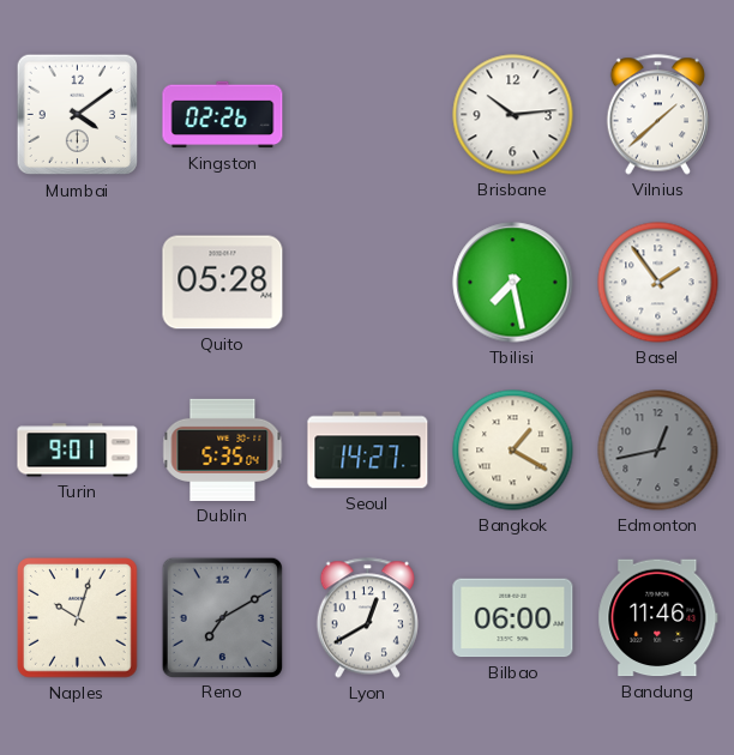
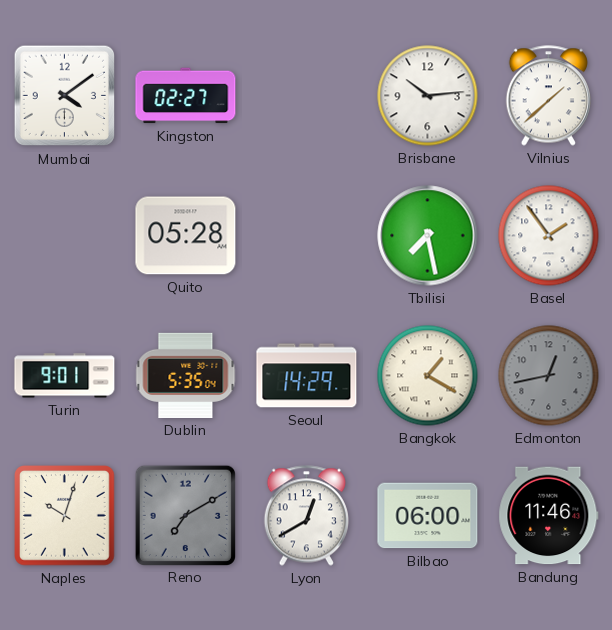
Kingston: 02:26 -> 02:27 (186, 96)
Seoul: 14:27 -> 14:29 (307, 376)
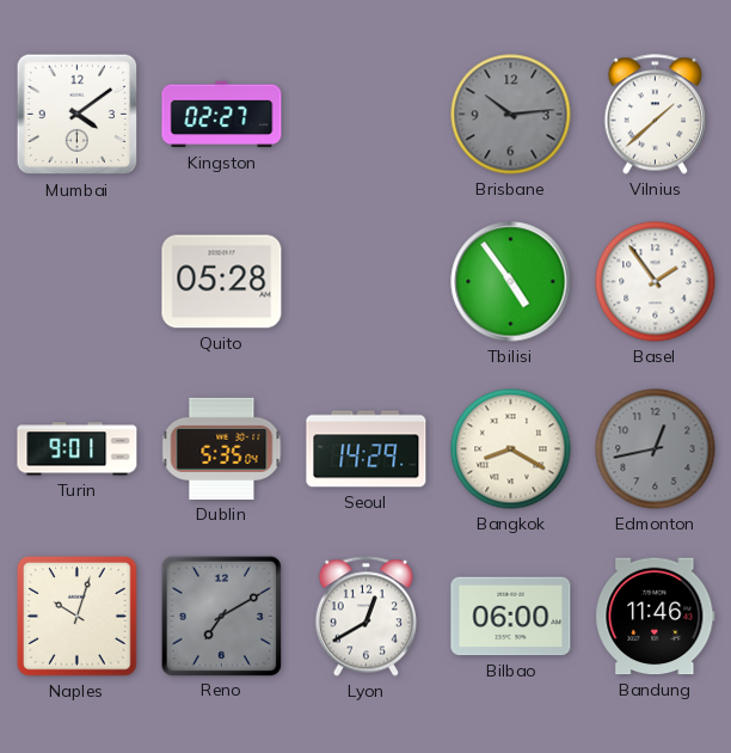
Brisbane dial: white -> grey (511, 115)
Tbilisi: 7:28 -> 4:54 (511, 282)
Bangkok: 1:20 -> 8:20 (511, 449)
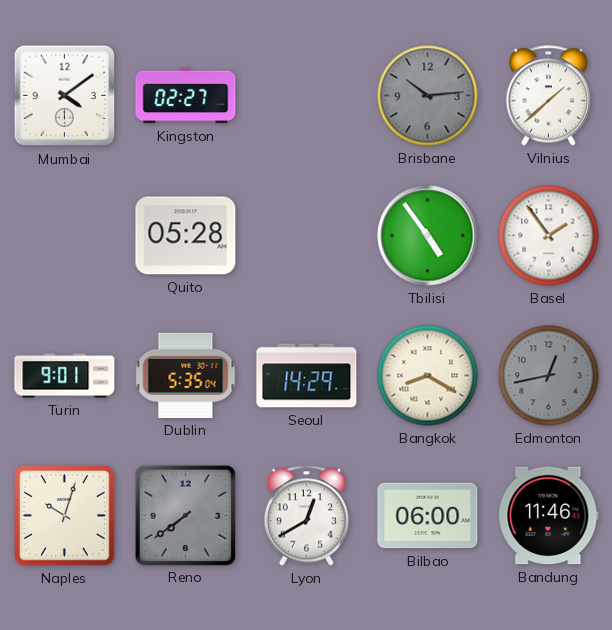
Reno: 7:10 -> 7:39 (185, 515)
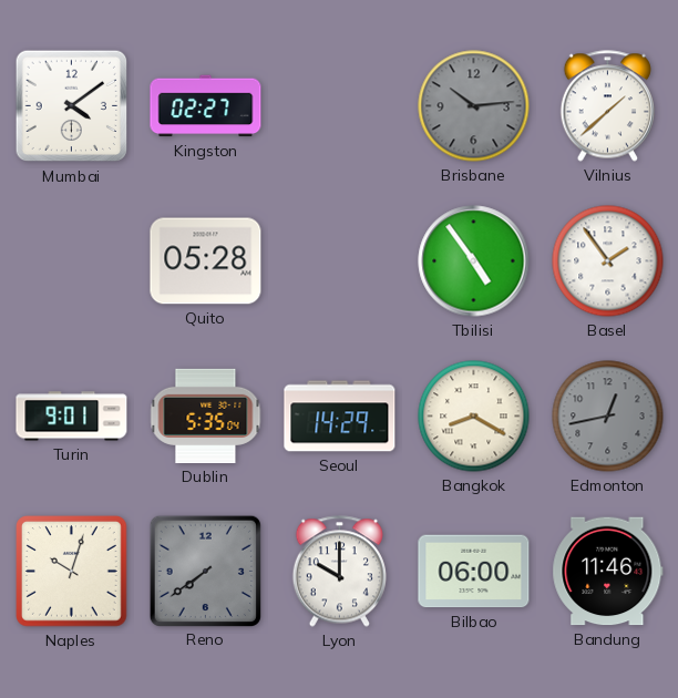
Lyon: 12:40 -> 10:00 (339, 572)
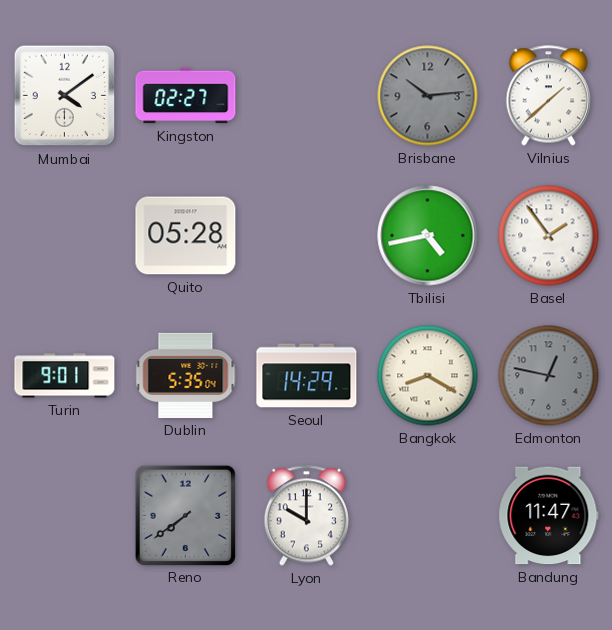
Tbilisi: 4:54 -> 4:43 (428, 236)
Edmonton: 12:43 -> 12:47 (549, 376)
Naples: 10:03 -> none (72, 572)
Bilbao: 06:00 -> none (474, 572)
Bandung: 11:46 -> 11:47 (549, 516)
